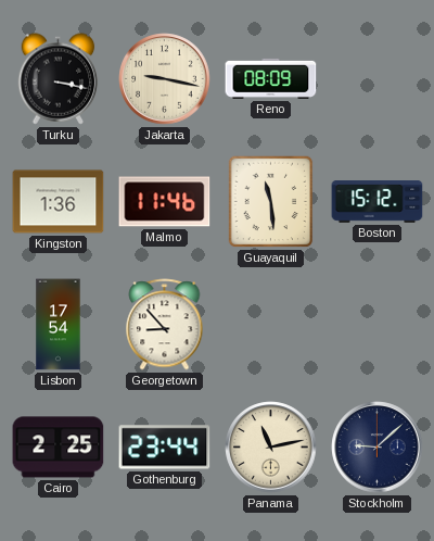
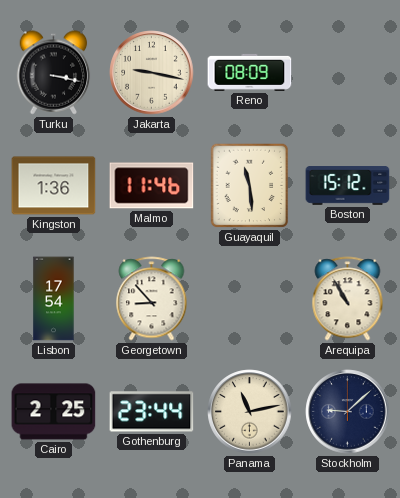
Arequipa: none -> 10:55 (348, 299)
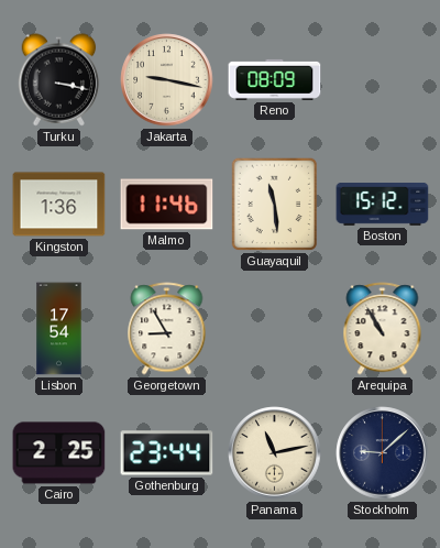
Georgetown: 8:53 -> 8:55 (167, 329)
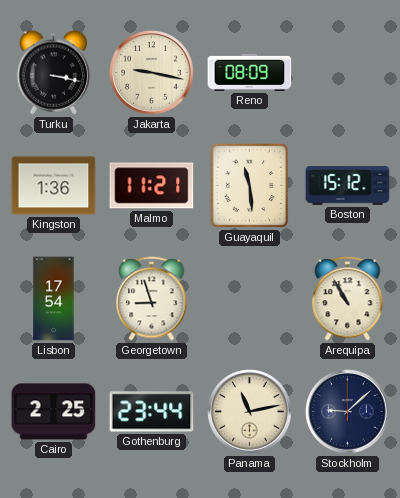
Malmo: 11:46 -> 11:21 (152, 186)
Georgetown: 8:55 -> 8:57 (152, 299)
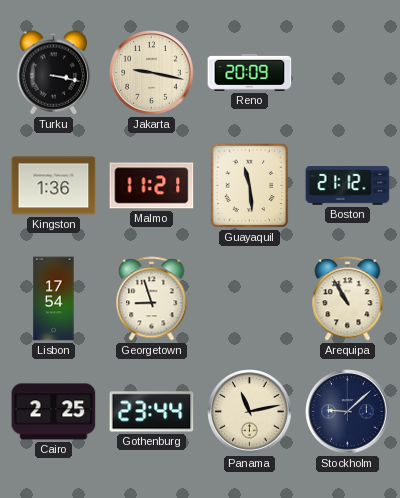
Reno: 08:09 -> 20:09 (250, 72)
Boston: 15:12 -> 21:12 (348, 186)
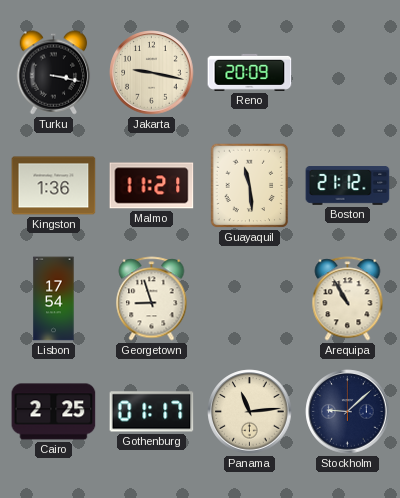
Gothenburg: 23:44 -> 01:17 (152, 412)
Panama: 11:13 -> 11:14 (250, 412)
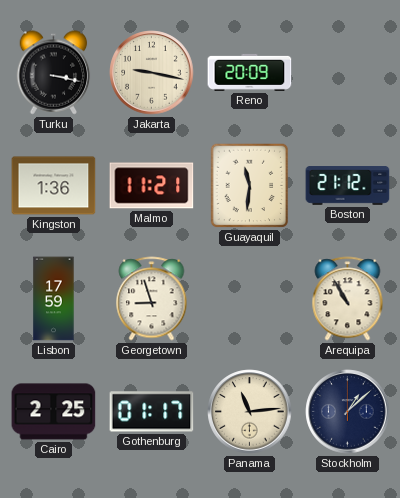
Guayaquil: 11:29 -> 11:31 (250, 186)
Lisbon: 17:54 -> 17:59 (54, 299)
Stockholm: 9:08 -> 1:08 (348, 412)
